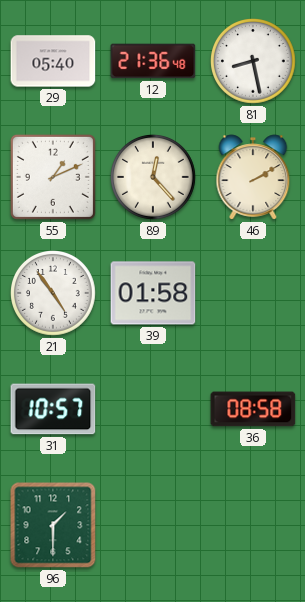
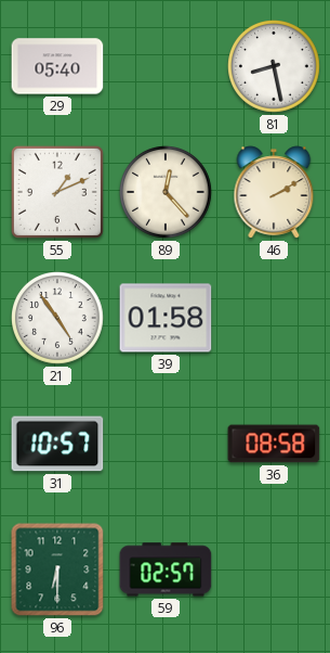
12: 21:36 -> none (153, 61)
96: 1:30 -> 6:30 (57, 569)
59: none -> 02:57 (166, 569)
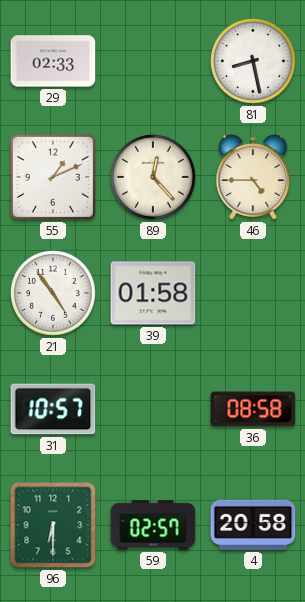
29: 05:40 -> 02:33 (53, 61)
46: 2:10 -> 4:45 (253, 177)
4: none -> 20:58 (253, 525)
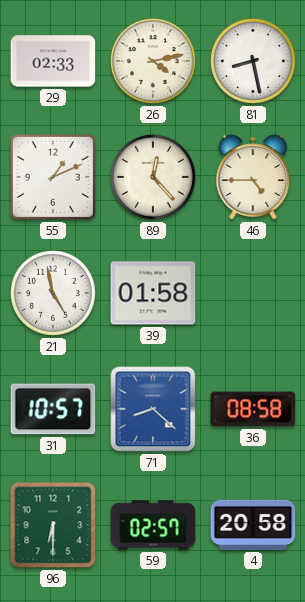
26: none -> 4:13 (154, 62)
21: 4:54 -> 4:58 (54, 294)
71: none -> 8:22 (153, 409)
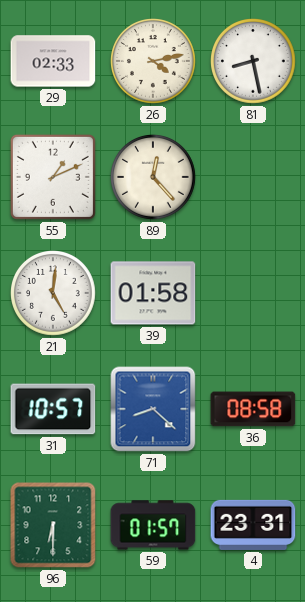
46: 4:45 -> none (253, 177)
21: 4:58 -> 5:01 (54, 294)
59: 02:57 -> 01:57 (153, 525)
4: 20:58 -> 23:31 (253, 525)
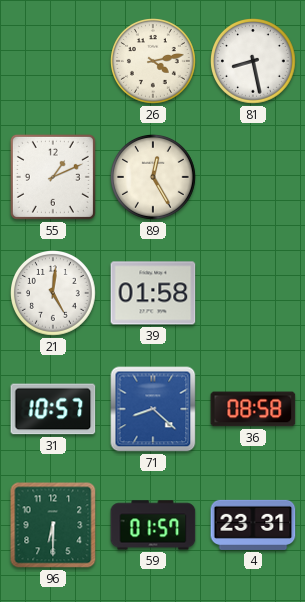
29: 02:33 -> none (53, 61)
89: 12:23 -> 12:25 (154, 178)
